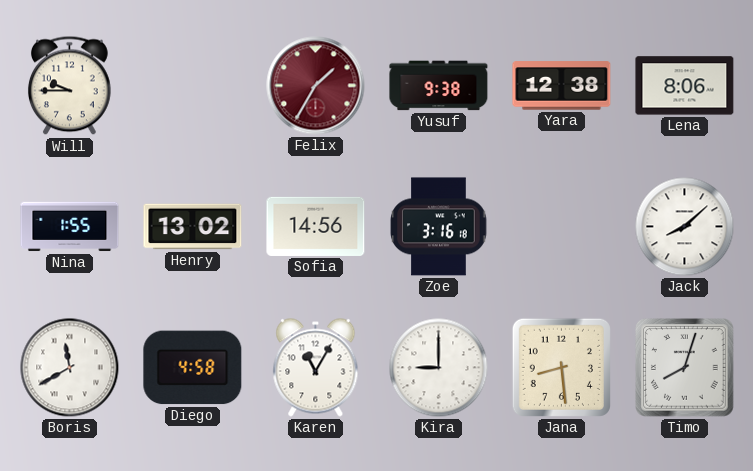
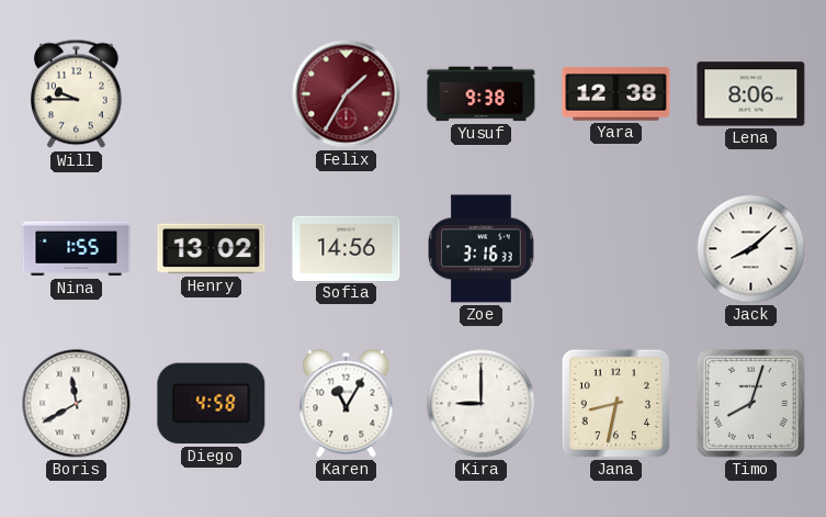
Zoe: 3:16:18 -> 3:16:33 (482, 249)
Jana: 8:29 -> 8:32 (615, 403)
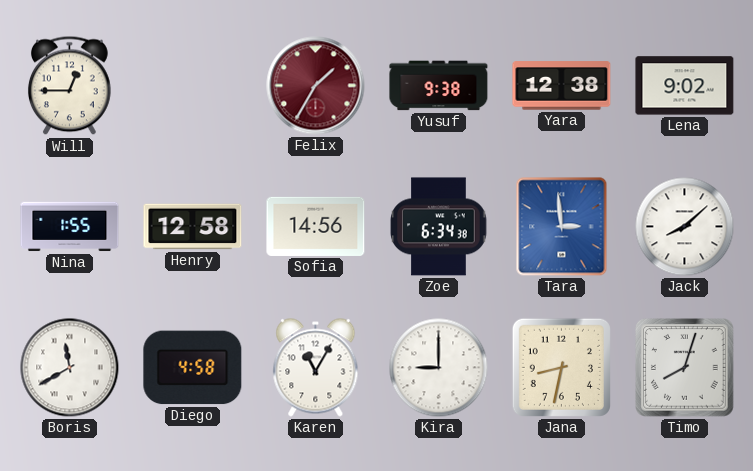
Will: 9:45 -> 12:45 (69, 86)
Lena: 8:06 -> 9:02 (685, 86)
Henry: 13:02 -> 12:58 (193, 227)
Zoe: 3:16 -> 6:34 (439, 227)
Tara: none -> 2:59 (562, 227)
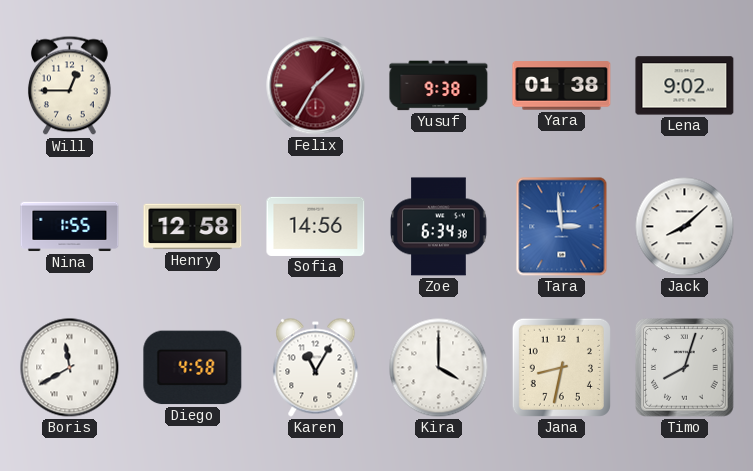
Yara: 12:38 -> 01:38 (562, 86)
Kira: 9:00 -> 4:00 (439, 368)
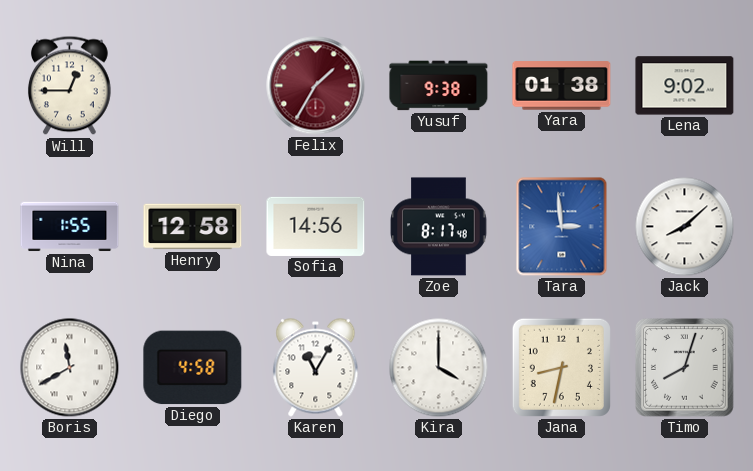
Zoe: 6:34 -> 8:17 (439, 227)
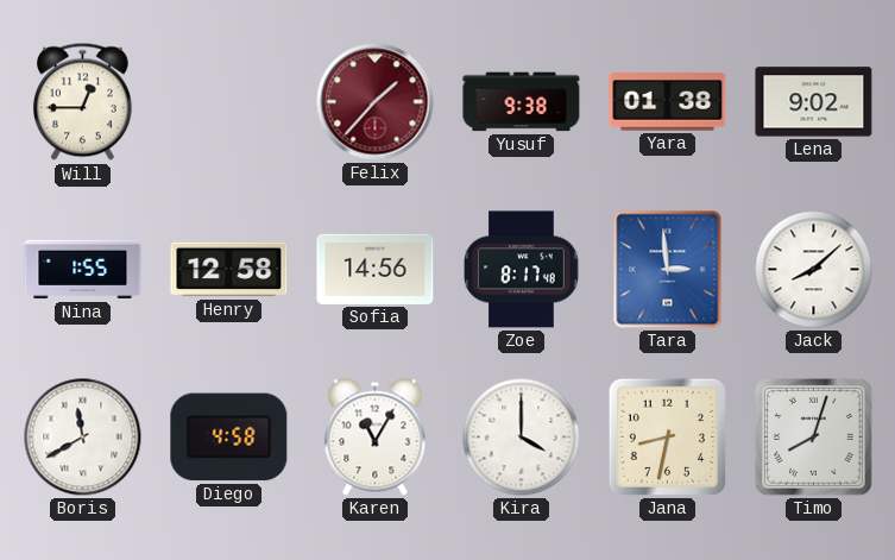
Felix: 1:35 -> 1:37 (376, 102)
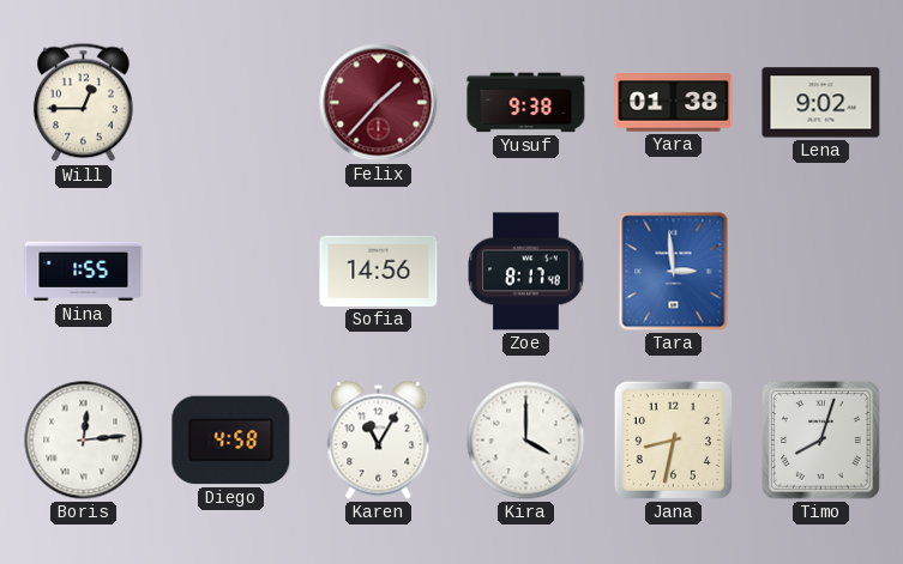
Henry: 12:58 -> none (229, 270)
Jack: 8:08 -> none (814, 270)
Boris: 11:40 -> 12:14 (84, 441)
